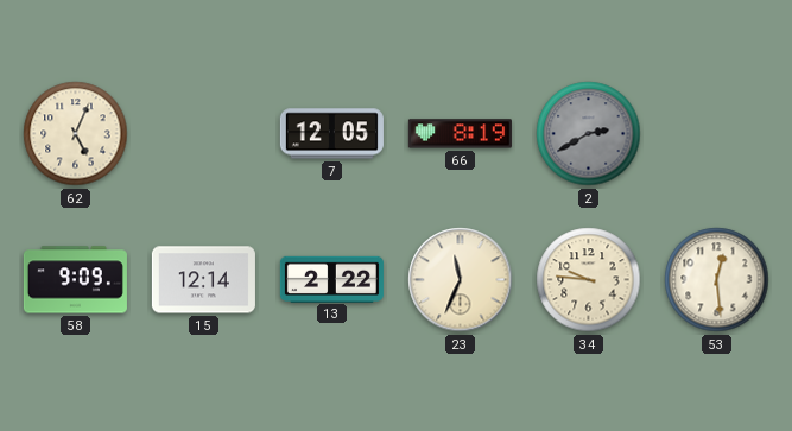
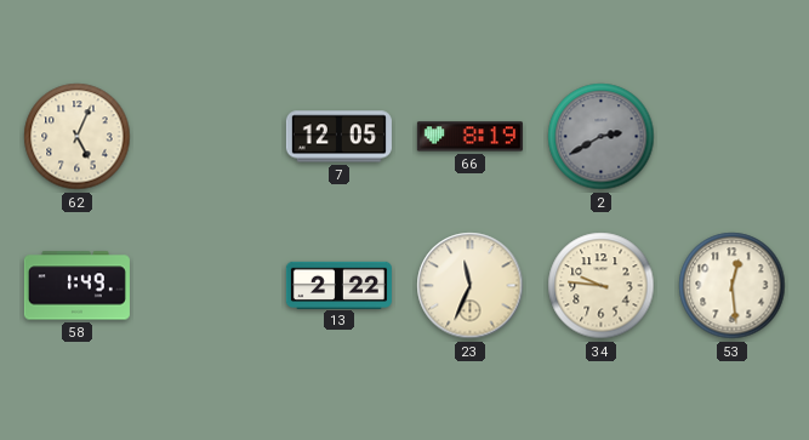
58: 9:09 -> 1:49 (76, 286)
15: 12:14 -> none (203, 280)
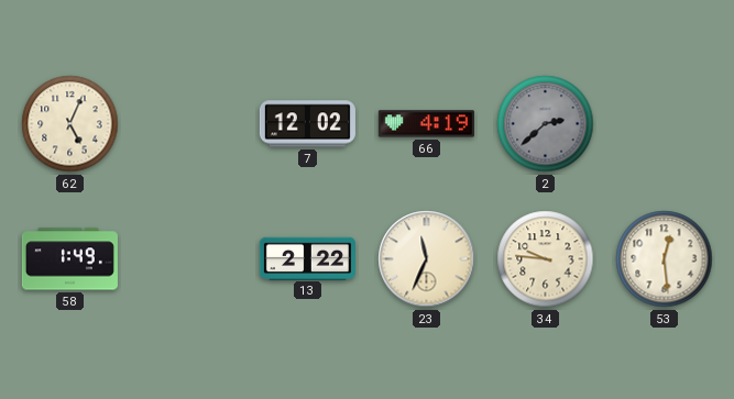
7: 12:05 -> 12:02 (307, 124)
66: 8:19 -> 4:19 (426, 124)
2: 2:40 -> 2:38 (546, 124)
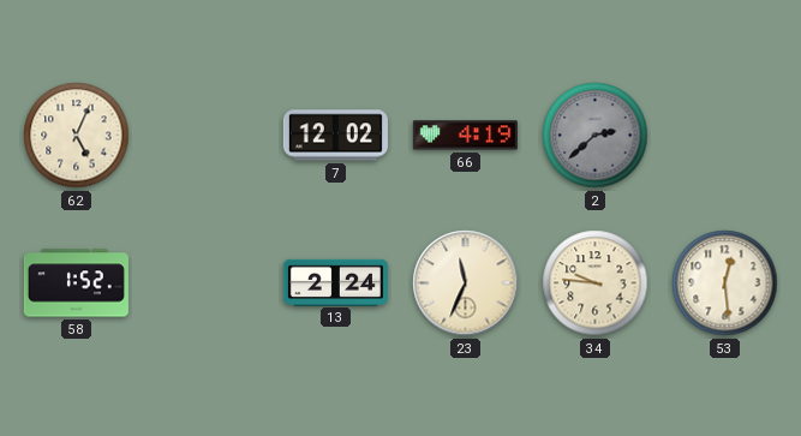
58: 1:49 -> 1:52 (76, 283)
13: 2:22 -> 2:24 (335, 282)
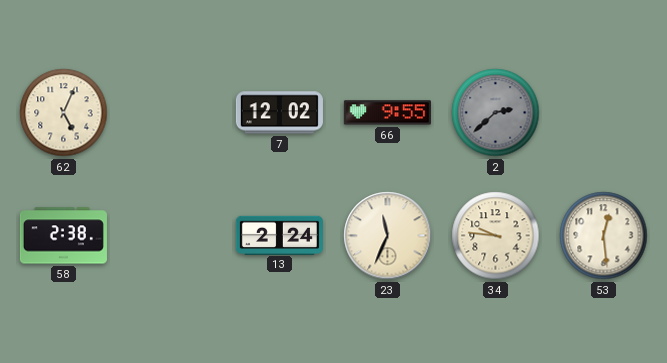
66: 4:19 -> 9:55 (387, 113)
58: 1:52 -> 2:38 (63, 236)
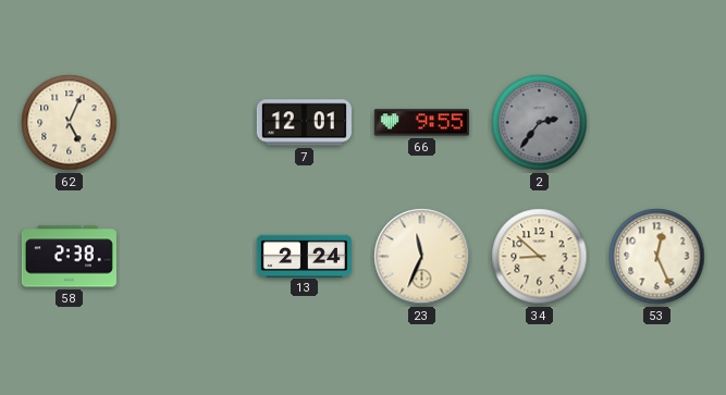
7: 12:02 -> 12:01 (304, 123)
2: 2:38 -> 2:36 (540, 123)
34: 9:46 -> 8:52 (540, 257)
53: 12:29 -> 12:26 (657, 257)
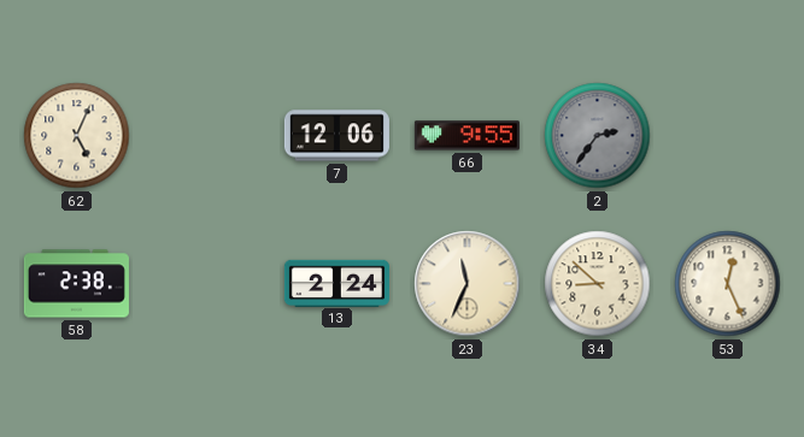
7: 12:01 -> 12:06 (336, 136)
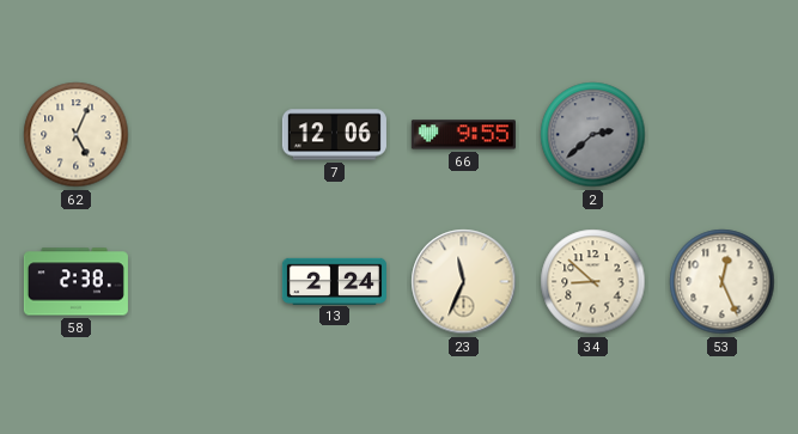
2: 2:36 -> 2:38 (593, 135)
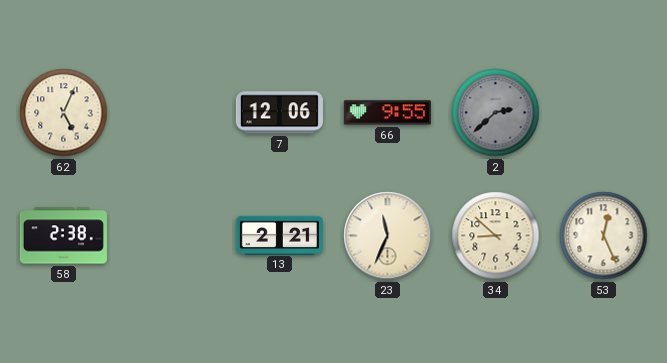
13: 2:24 -> 2:21 (279, 235)
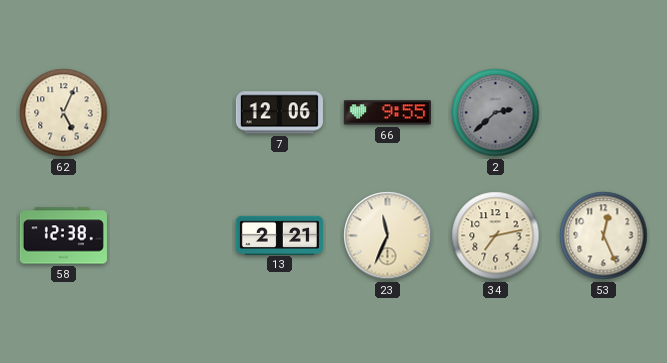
58: 2:38 -> 12:38 (63, 236)
34: 8:52 -> 7:13 (496, 236)
